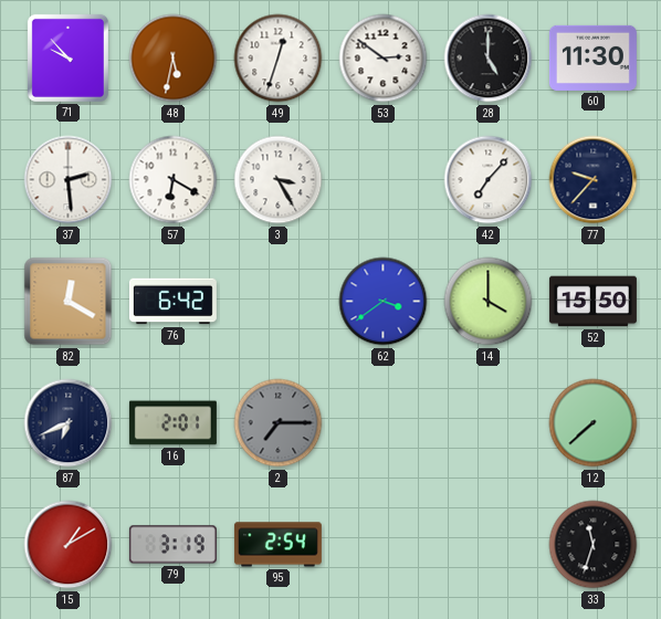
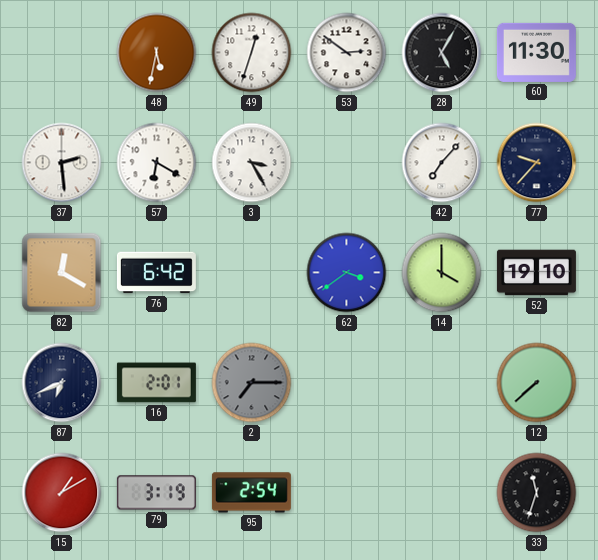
71: 9:53 -> none (67, 57)
28: 5:00 -> 5:05 (442, 53)
52: 15:50 -> 19:10 (536, 273)
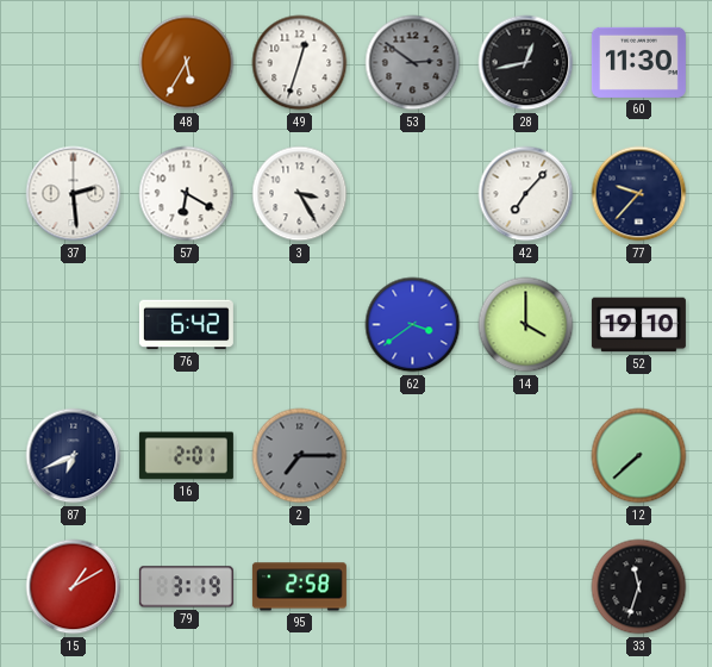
48: 5:32 -> 5:35 (187, 63)
53 dial: white -> grey (413, 63)
28: 5:05 -> 12:43 (526, 63)
82: 12:20 -> none (62, 273)
95: 2:54 -> 2:58 (299, 587)
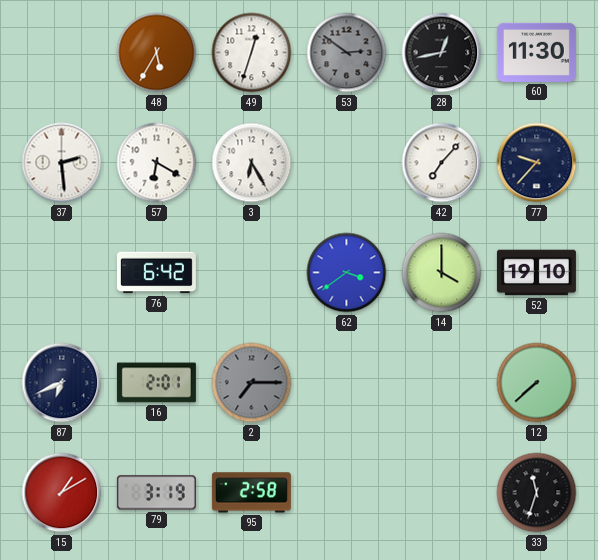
3: 3:25 -> 6:25 (252, 163)
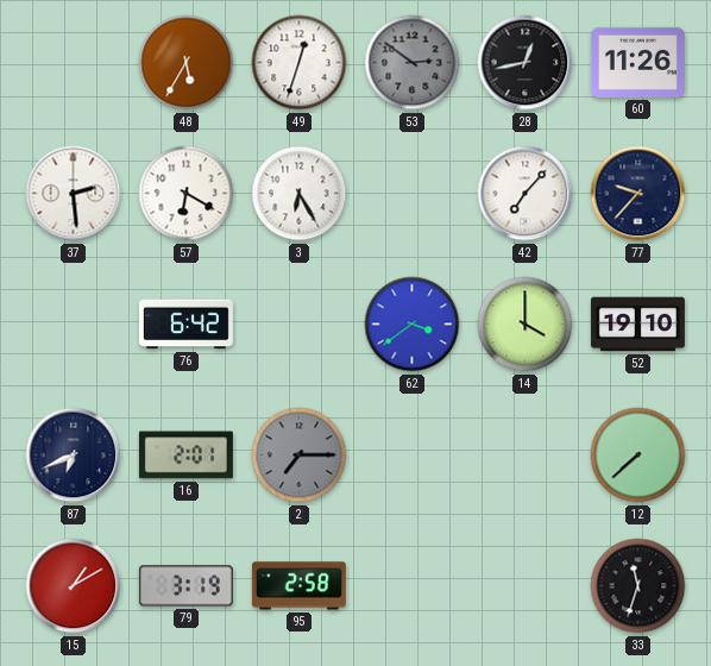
60: 11:30 -> 11:26 (637, 62)
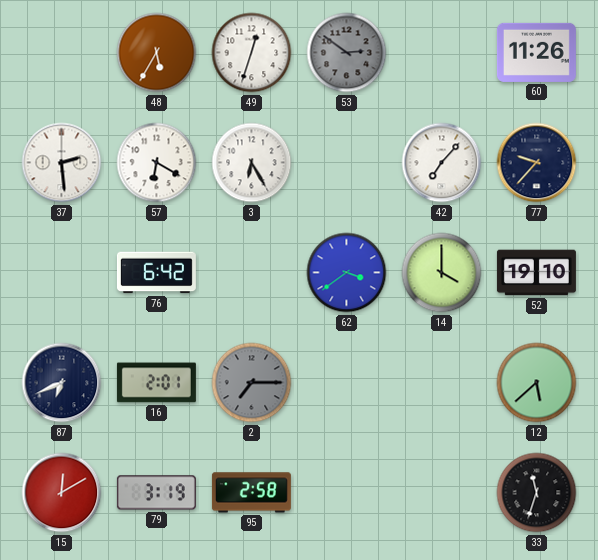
28: 12:43 -> none (526, 63)
12: 7:38 -> 5:38 (537, 383)
15: 1:10 -> 12:10 (62, 493)
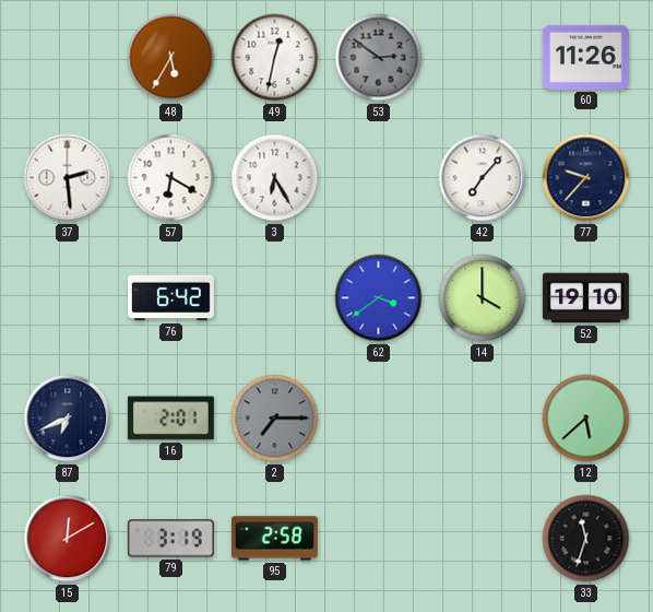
49: 12:33 -> 12:32 (275, 58)
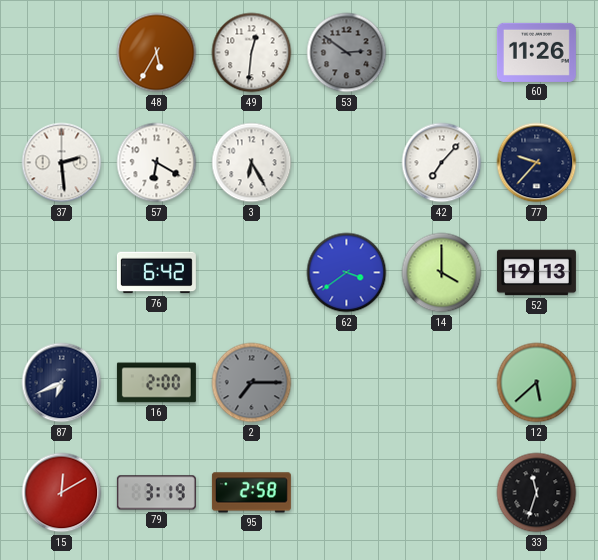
49: 12:32 -> 12:31 (252, 53)
52: 19:10 -> 19:13 (536, 273)
16: 2:01 -> 2:00 (156, 383)
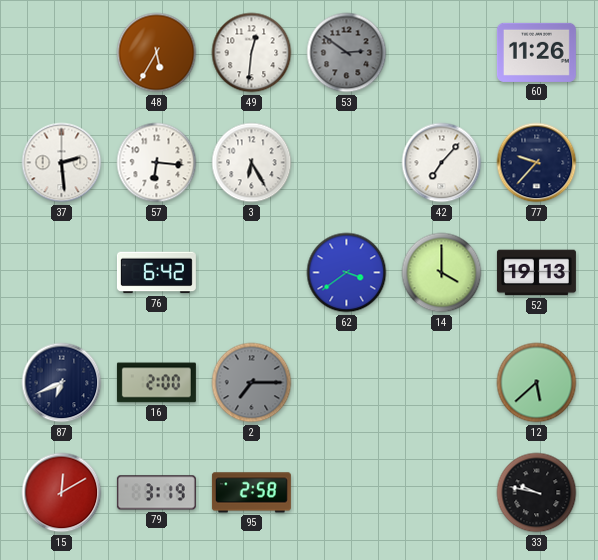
57: 6:20 -> 6:16 (157, 163)
33: 11:33 -> 9:47 (537, 493)
